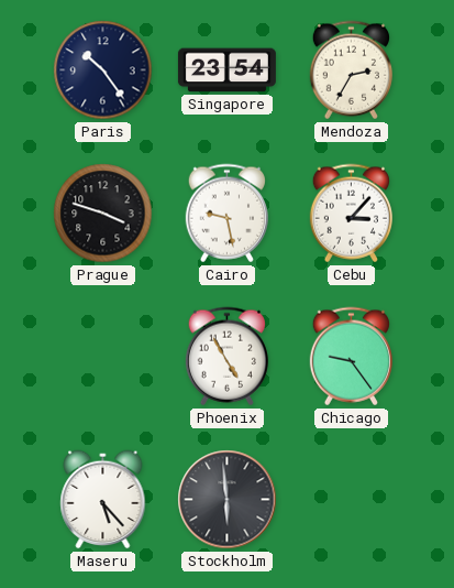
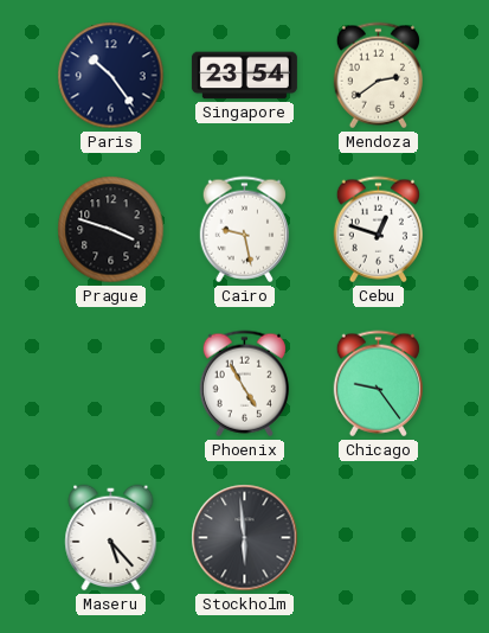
Mendoza: 2:35 -> 2:39 (378, 76)
Cebu: 3:07 -> 12:48 (378, 230)
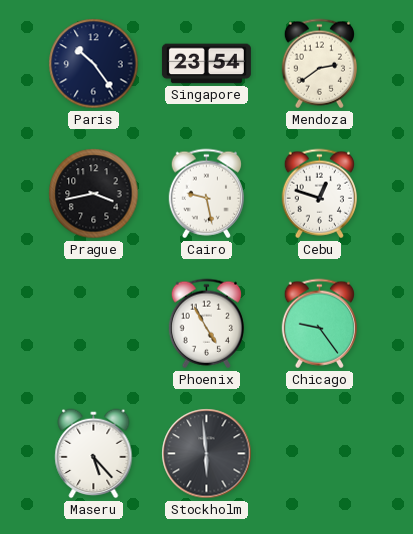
Prague: 3:48 -> 3:43 (94, 194)
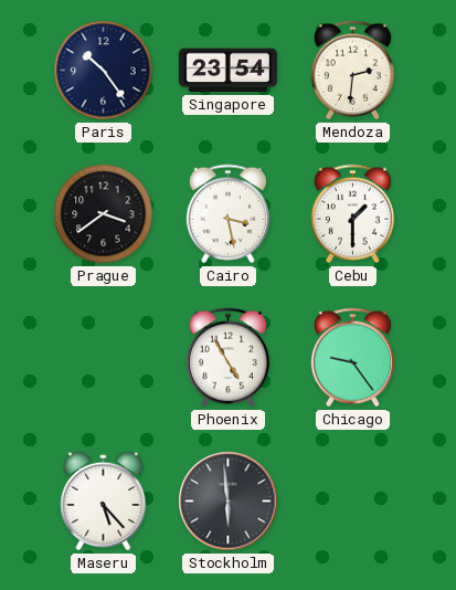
Mendoza: 2:39 -> 2:31 (352, 71)
Prague: 3:43 -> 3:39 (104, 214)
Cairo: 9:28 -> 3:28 (227, 214)
Cebu: 12:48 -> 1:30 (352, 214)
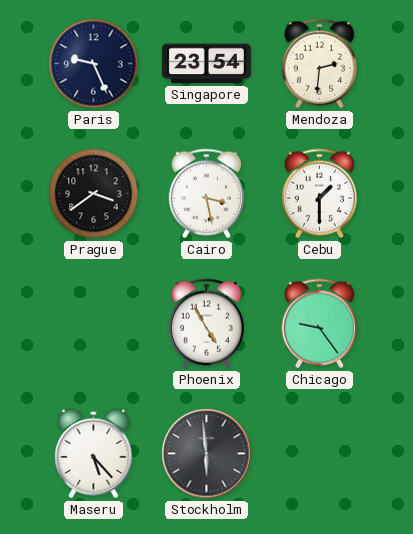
Paris: 10:24 -> 9:26 (94, 64)
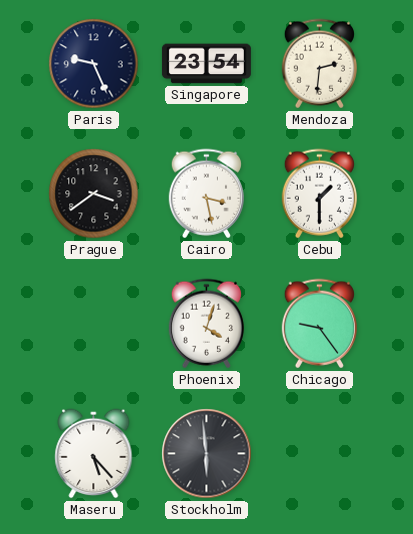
Phoenix: 4:55 -> 4:03 (206, 324)
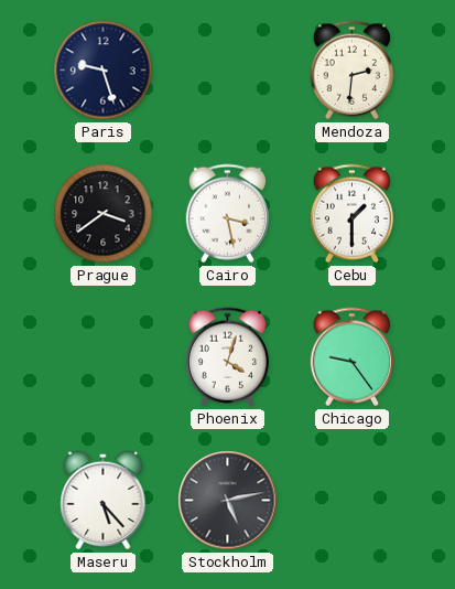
Paris: 9:26 -> 9:27 (104, 71)
Singapore: 23:54 -> none (206, 64)
Stockholm: 5:59 -> 5:13 (228, 501)
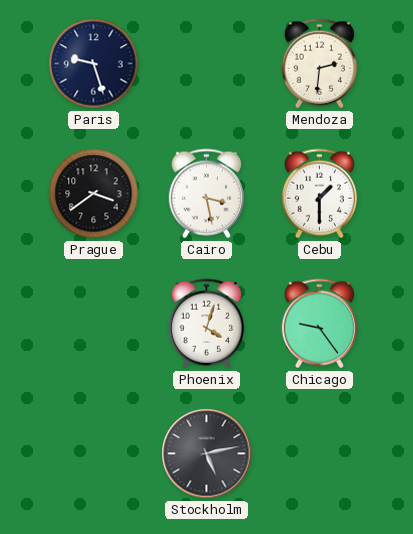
Maseru: 5:23 -> none (104, 501)
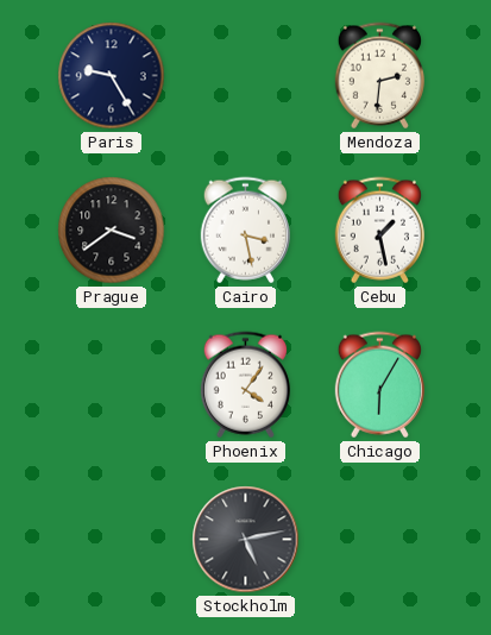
Paris: 9:27 -> 9:25 (112, 76)
Cebu: 1:30 -> 1:28 (379, 231)
Phoenix: 4:03 -> 4:06 (245, 385)
Chicago: 9:24 -> 6:05 (379, 385)
